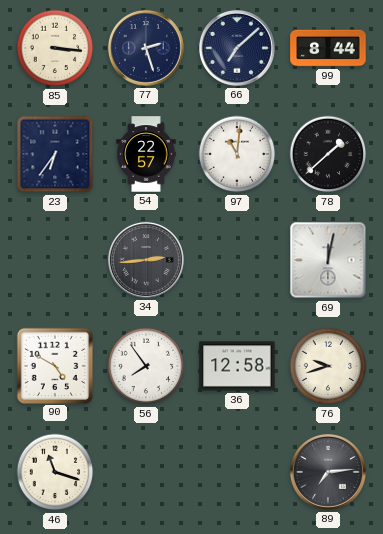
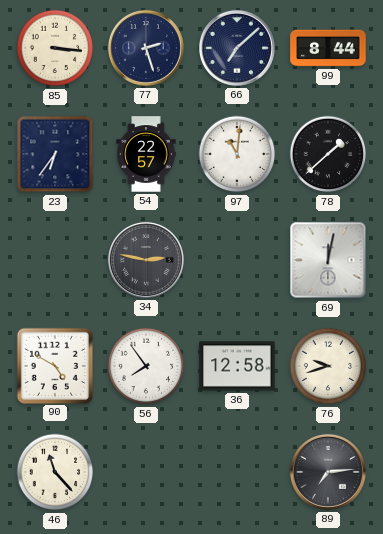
34: 2:44 -> 2:47 (146, 260)
46: 11:18 -> 11:23 (55, 472)
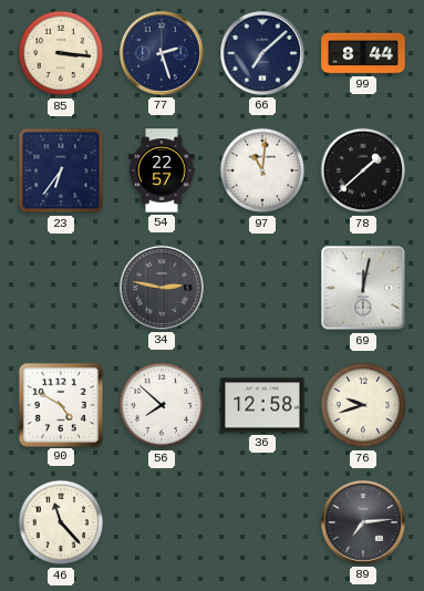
56: 7:54 -> 7:52 (162, 405)
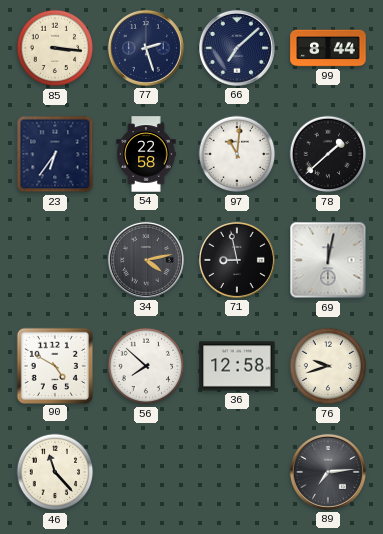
54: 22:57 -> 22:58 (146, 154)
34: 2:47 -> 4:13 (146, 260)
71: none -> 8:58 (237, 260)
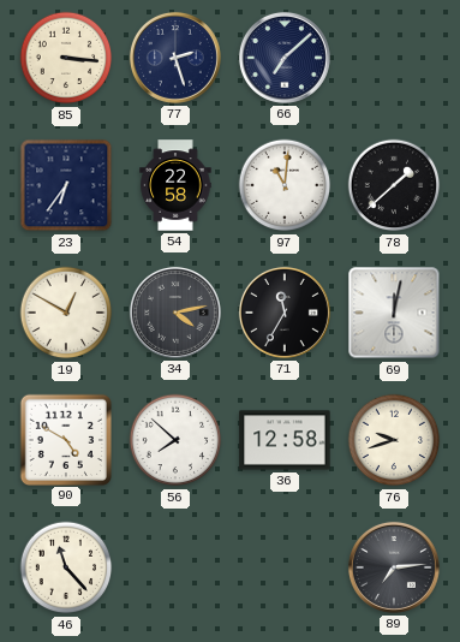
99: 8:44 -> none (328, 48)
19: none -> 12:50 (66, 313)
71: 8:58 -> 11:35 (285, 313)
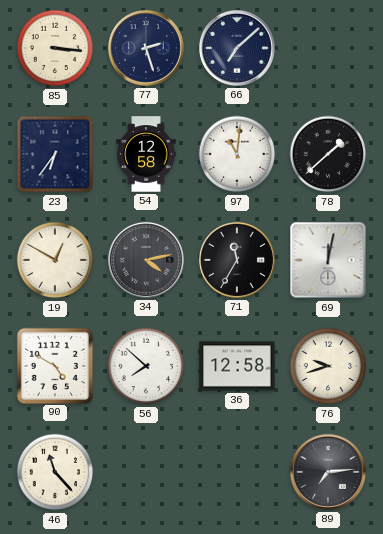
54: 22:58 -> 12:58 (146, 154)
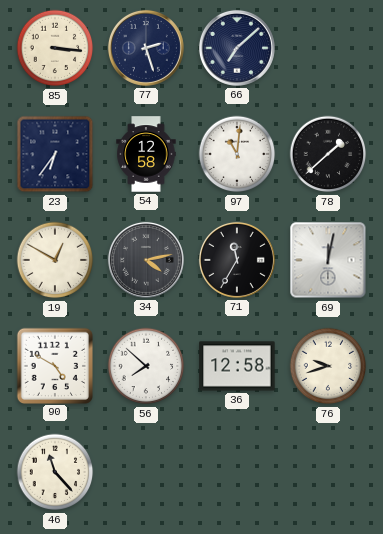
89: 7:14 -> none (328, 472)
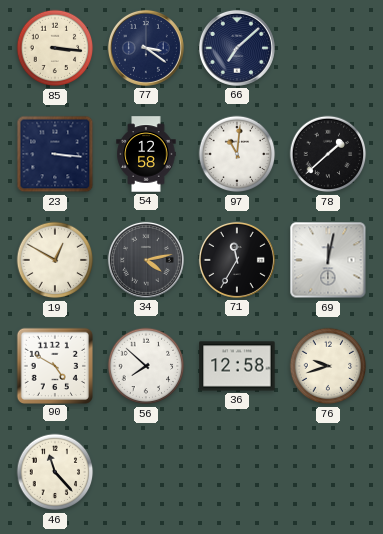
77: 2:27 -> 3:21 (146, 48)
23: 6:36 -> 3:16 (55, 154)
